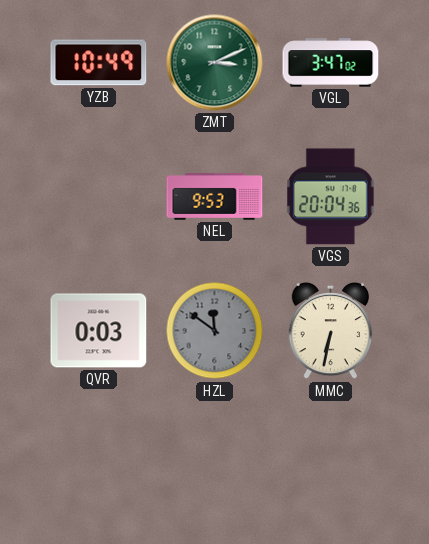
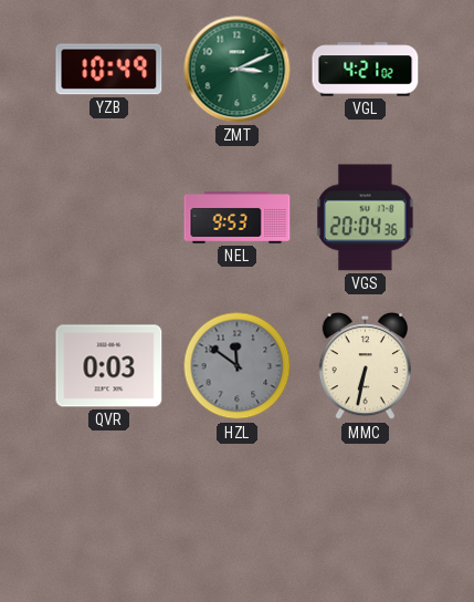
VGL: 3:47 -> 4:21 (366, 70)
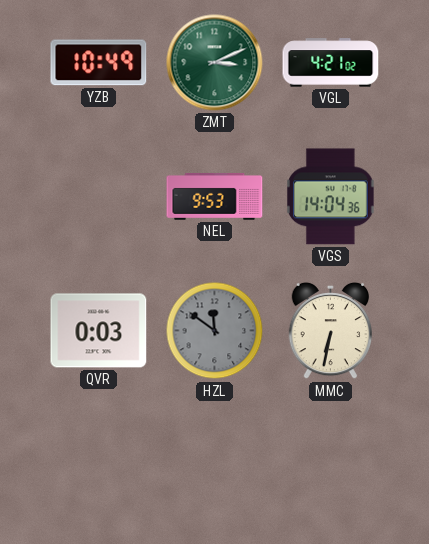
VGS: 20:04 -> 14:04 (331, 197)
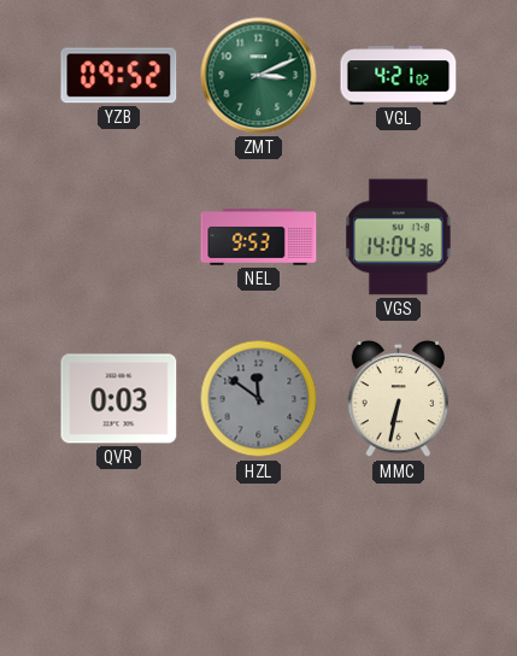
YZB: 10:49 -> 09:52 (119, 76)
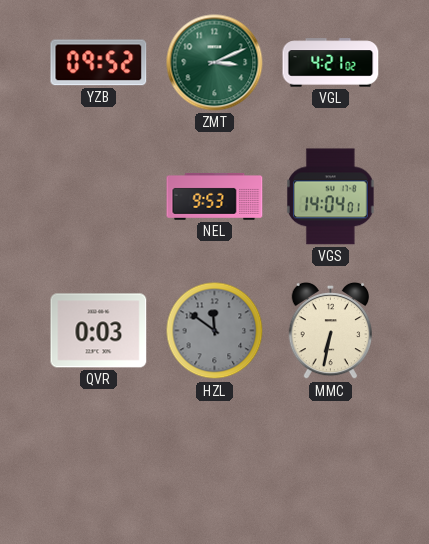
VGS: 14:04:36 -> 14:04:01 (331, 197)
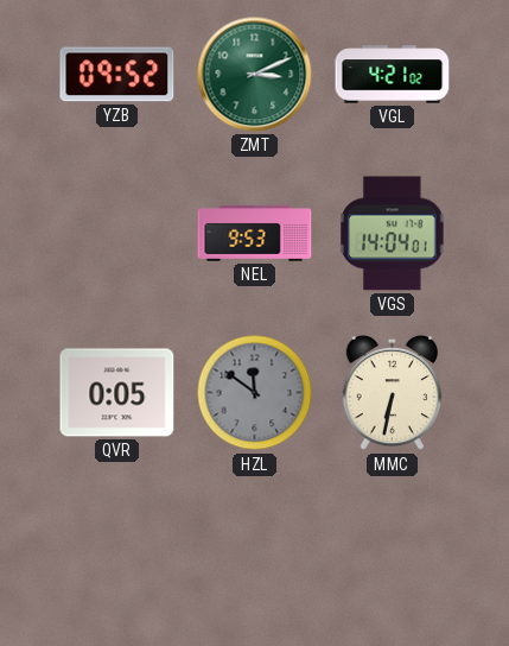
QVR: 0:03 -> 0:05 (117, 393)
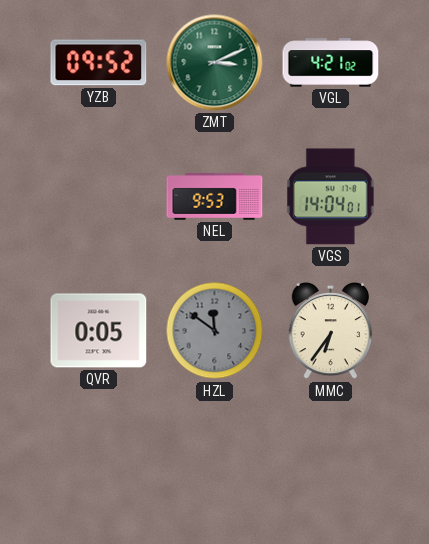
MMC: 6:32 -> 6:36 (330, 331)
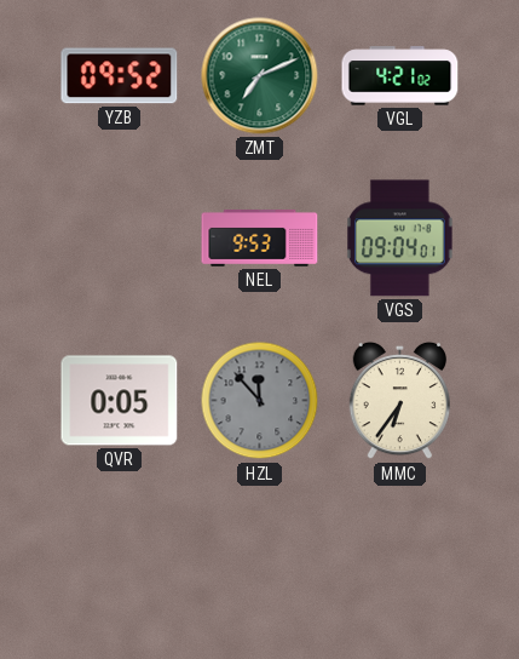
ZMT: 3:11 -> 7:11 (260, 76)
VGS: 14:04 -> 09:04 (400, 239)
HZL: 11:51 -> 11:53 (260, 401)
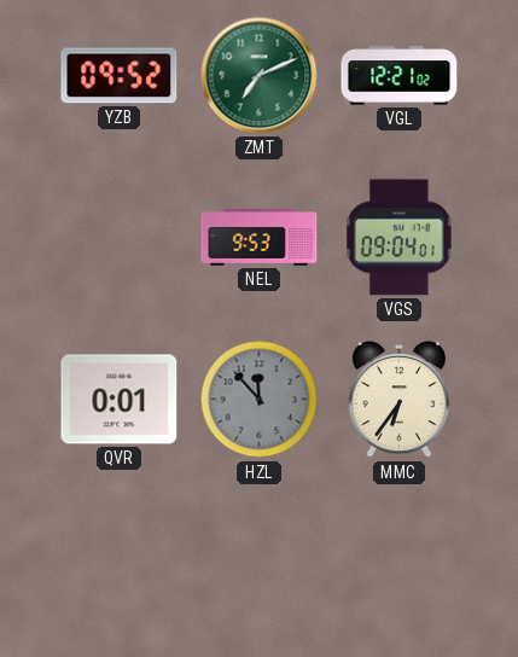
VGL: 4:21 -> 12:21 (400, 76)
QVR: 0:05 -> 0:01 (120, 400)
